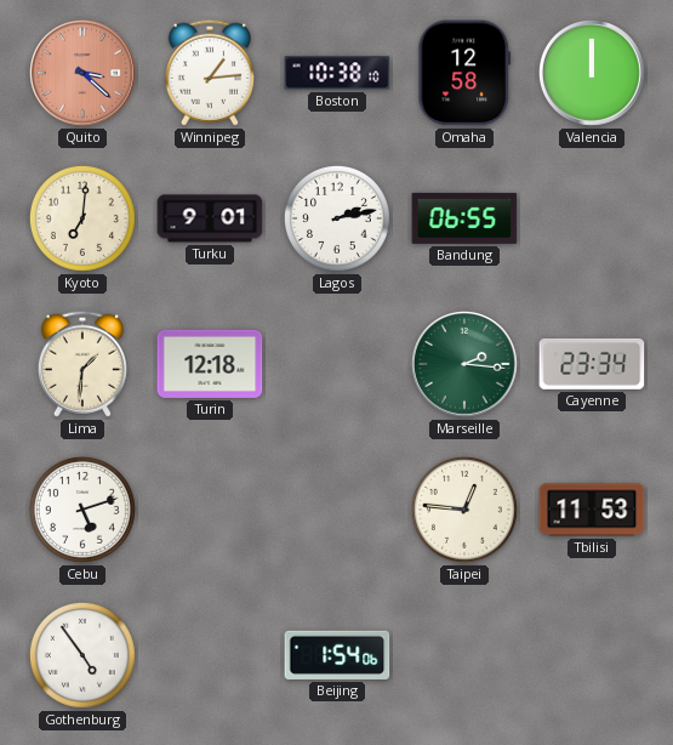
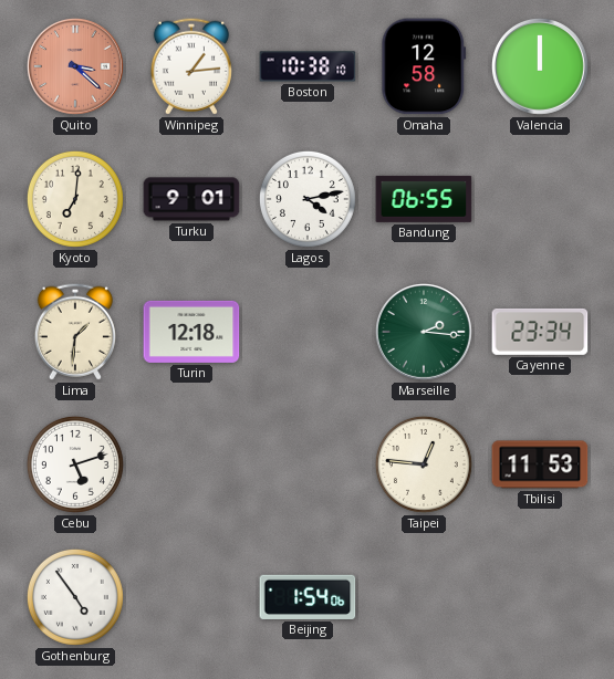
Lagos: 2:13 -> 4:13 (308, 199)
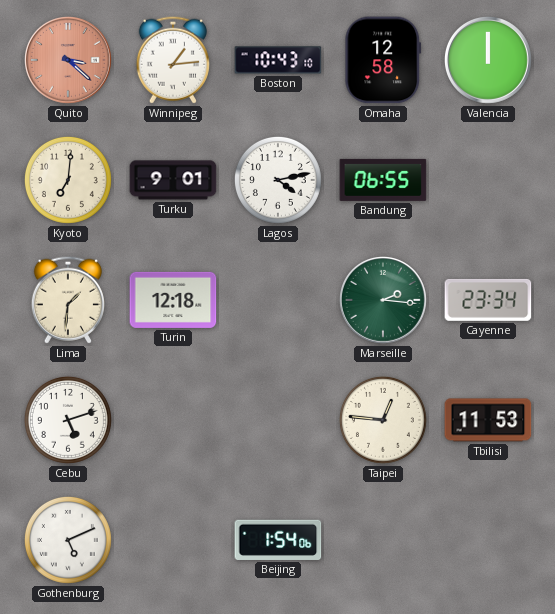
Boston: 10:38 -> 10:43 (278, 60)
Gothenburg: 4:54 -> 5:11 (68, 540)
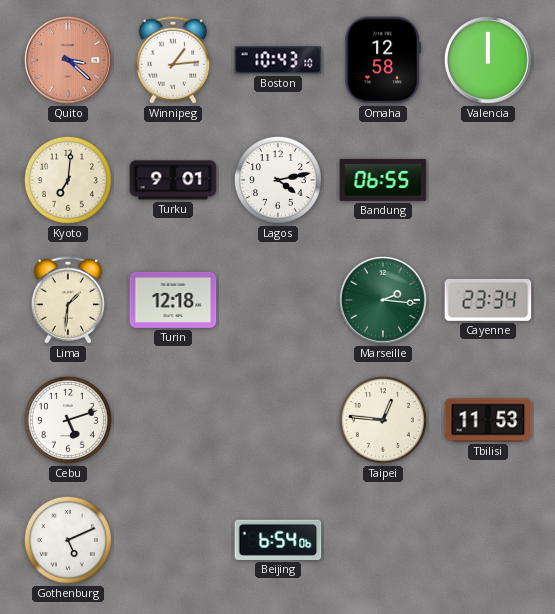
Beijing: 1:54 -> 6:54 (278, 540)
